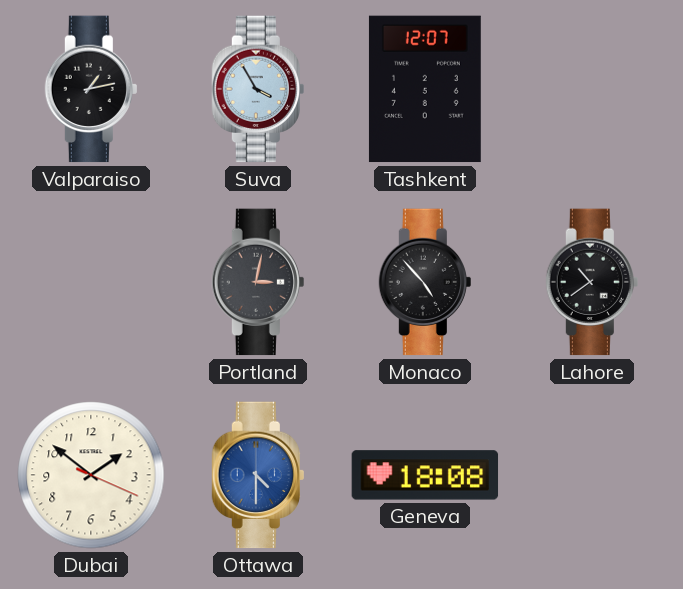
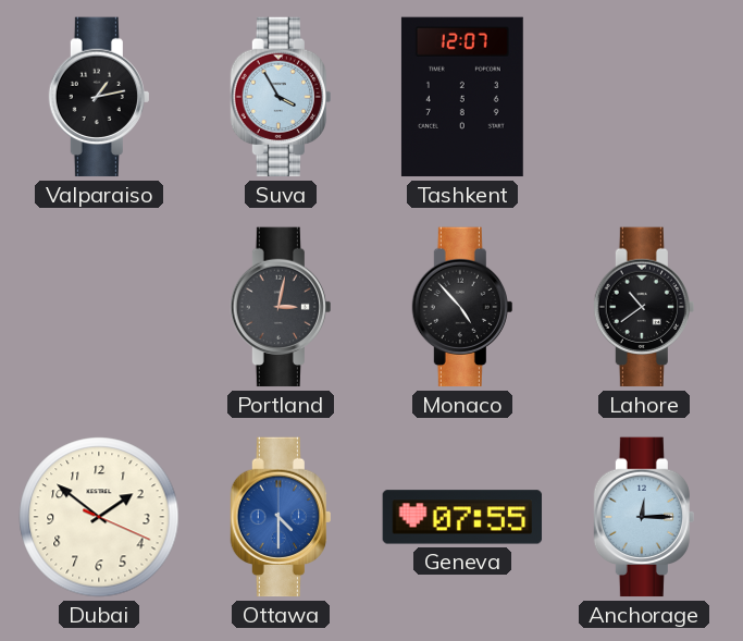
Geneva: 18:08 -> 07:55 (462, 517)
Anchorage: none -> 12:15 (644, 517)
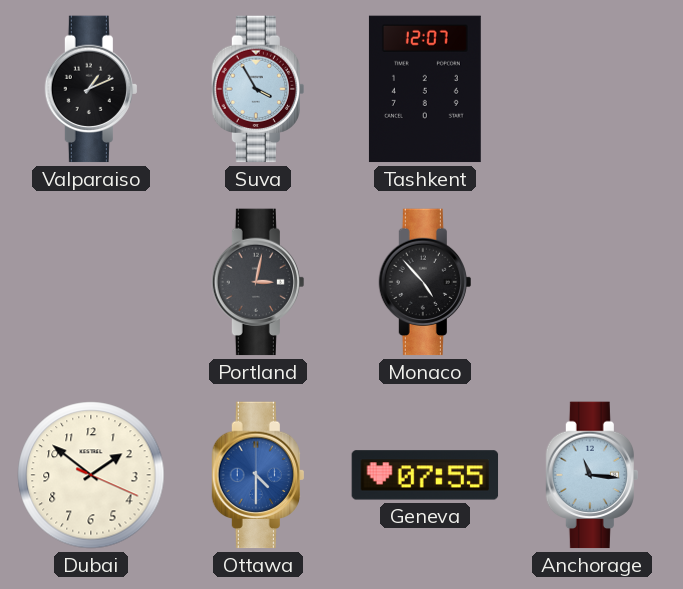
Valparaiso: 1:13 -> 1:11 (91, 89)
Lahore: 10:39 -> none (644, 307)
Anchorage: 12:15 -> 11:16 (592, 475)
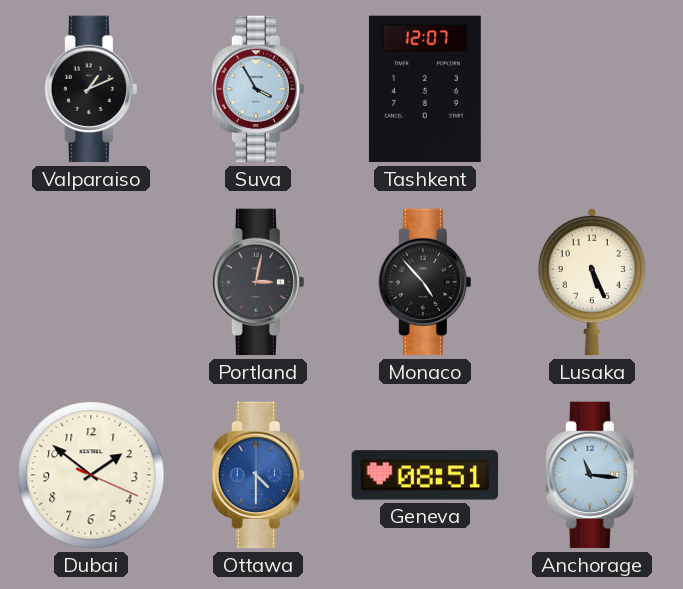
Lusaka: none -> 5:26 (592, 282)
Geneva: 07:55 -> 08:51 (425, 475)
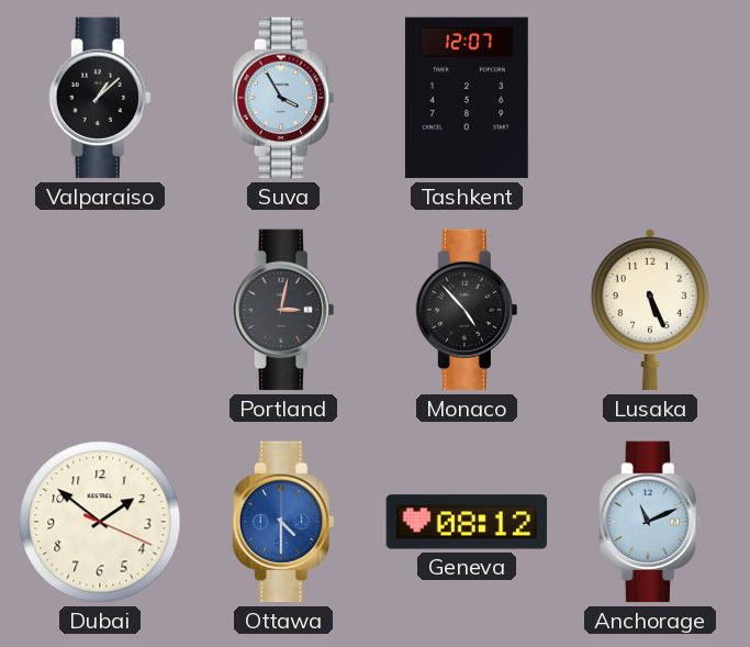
Valparaiso: 1:11 -> 1:08 (100, 98)
Geneva: 08:51 -> 08:12 (467, 522)
Anchorage: 11:16 -> 11:11 (650, 522)
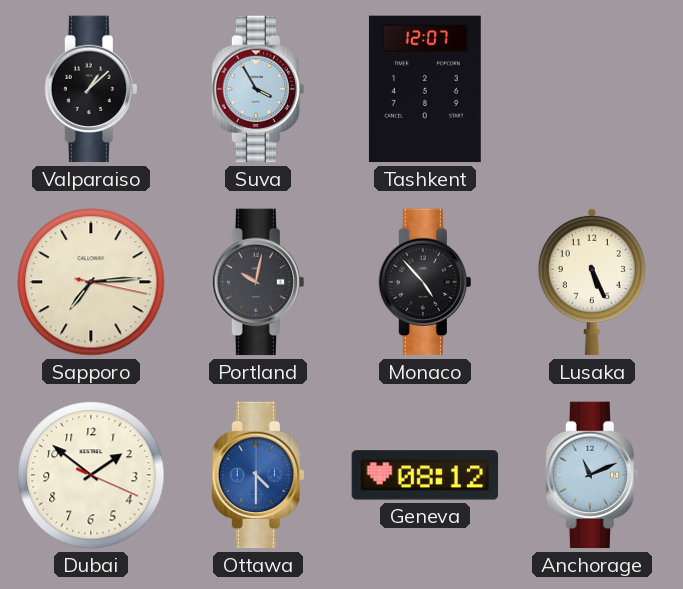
Sapporo: none -> 7:14 (91, 282)
Portland: 3:02 -> 10:02 (258, 282)
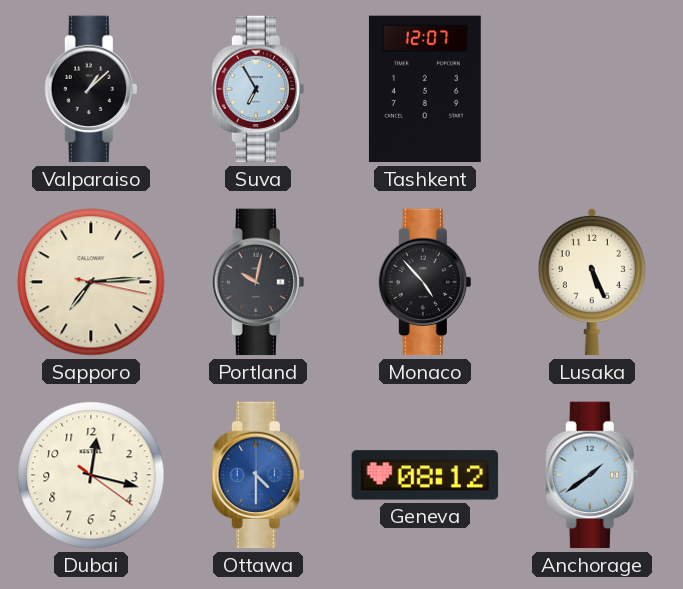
Suva: 3:55 -> 6:55 (258, 89)
Dubai: 1:51 -> 12:17 (91, 475)
Anchorage: 11:11 -> 1:39 (592, 475)
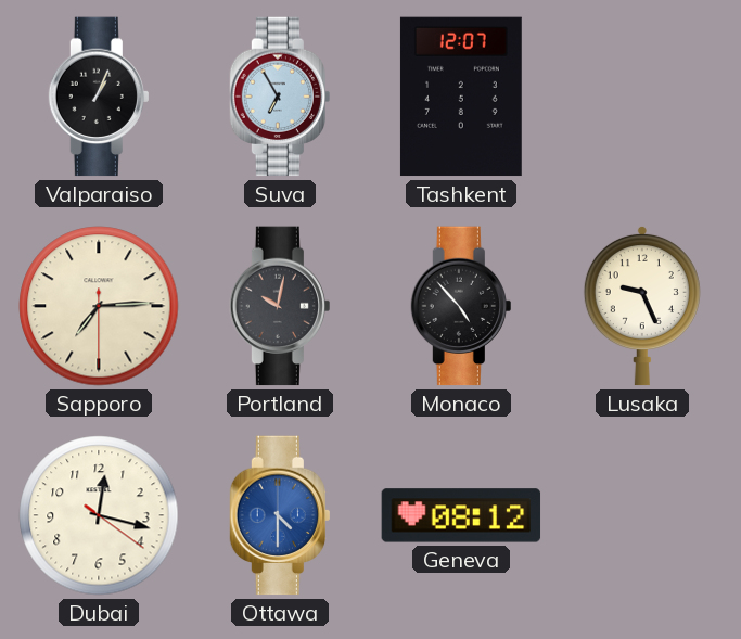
Valparaiso: 1:08 -> 1:04 (99, 97)
Sapporo: 7:14:17 -> 7:14:30 (99, 306)
Lusaka: 5:26 -> 9:26 (642, 306)
Anchorage: 1:39 -> none (592, 475)
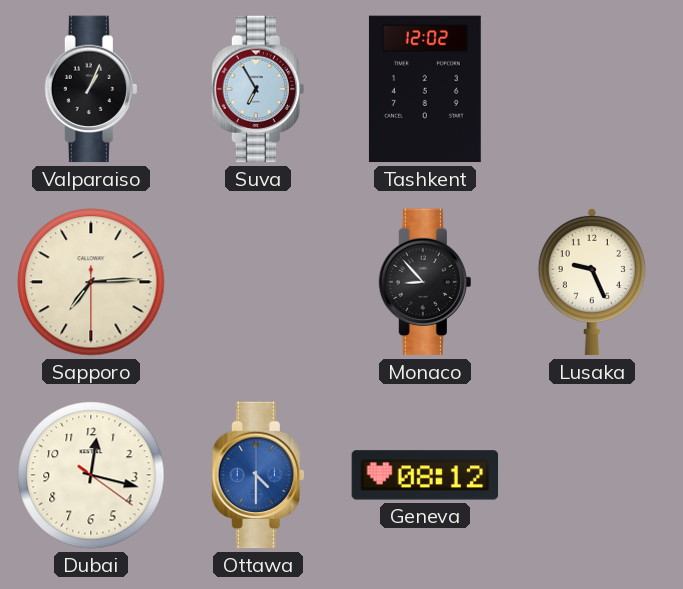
Tashkent: 12:07 -> 12:02 (425, 89)
Portland: 10:02 -> none (280, 306)
Monaco: 4:53 -> 8:53 (425, 282)
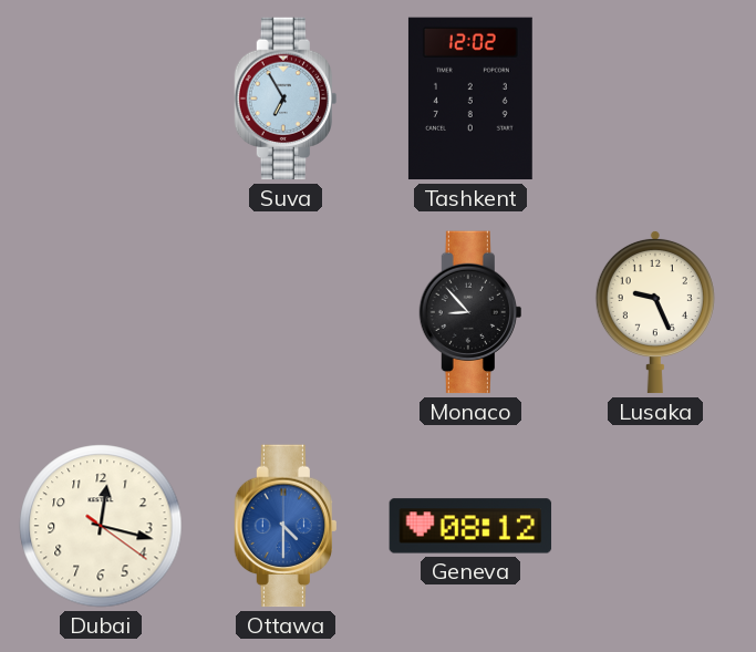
Valparaiso: 1:04 -> none (91, 89)
Sapporo: 7:14 -> none (91, 282)
